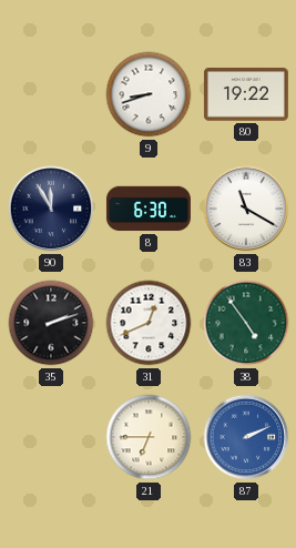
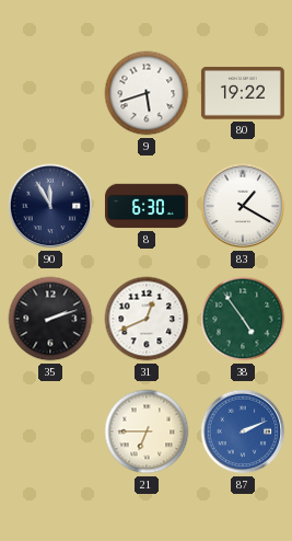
9: 8:42 -> 5:42 (147, 93)
83: 11:20 -> 1:20 (243, 206)
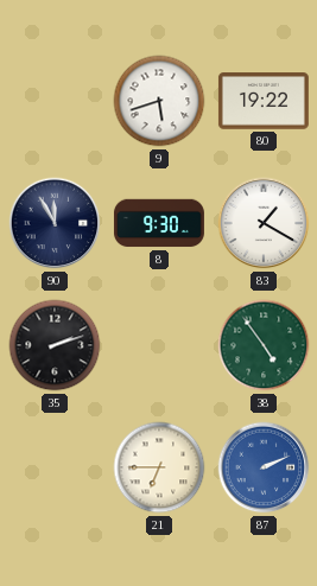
8: 6:30 -> 9:30 (159, 223)
31: 12:41 -> none (147, 319)
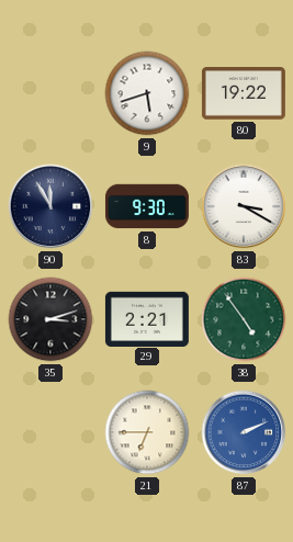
83: 1:20 -> 3:20 (244, 206)
35: 2:12 -> 3:12 (50, 319)
29: none -> 2:21 (147, 318)
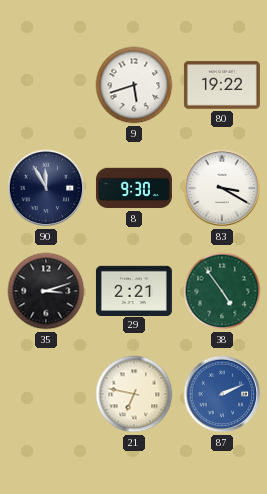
21: 6:45 -> 6:47 (134, 394)
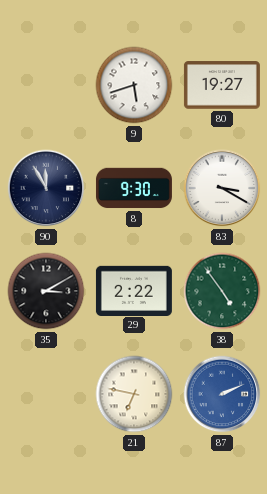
80: 19:22 -> 19:27 (222, 85)
35: 3:12 -> 3:10 (46, 291)
29: 2:21 -> 2:22 (134, 290)
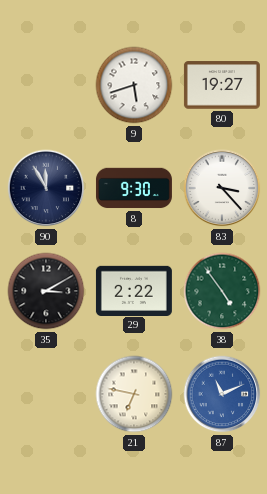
83: 3:20 -> 3:23 (222, 188)
87: 2:11 -> 11:11 (222, 394)
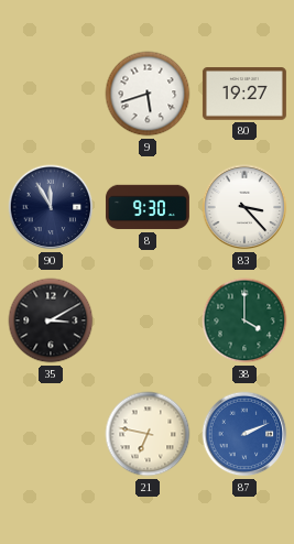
29: 2:22 -> none (134, 290)
38: 4:54 -> 4:00 (244, 320)
87: 11:11 -> 2:11 (244, 434)
